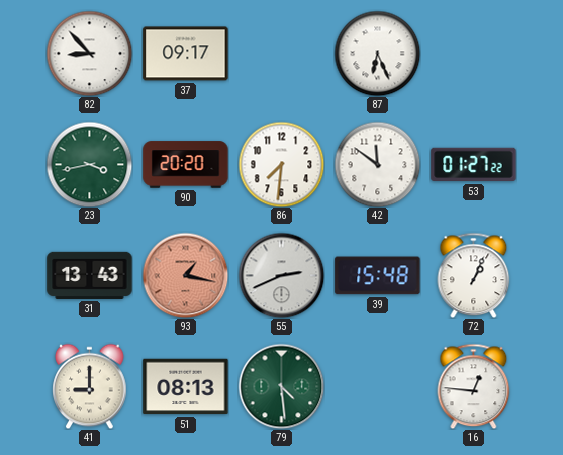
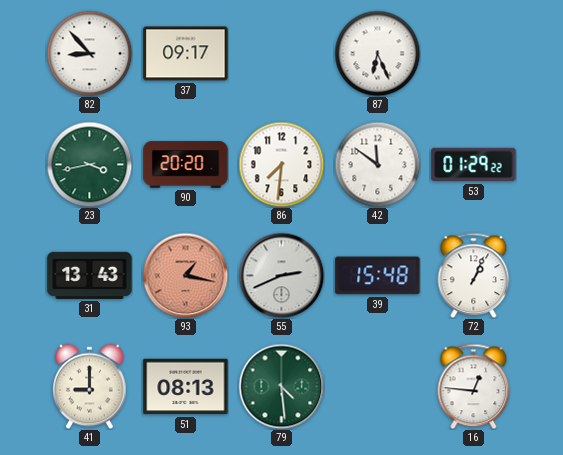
53: 01:27 -> 01:29 (474, 165)
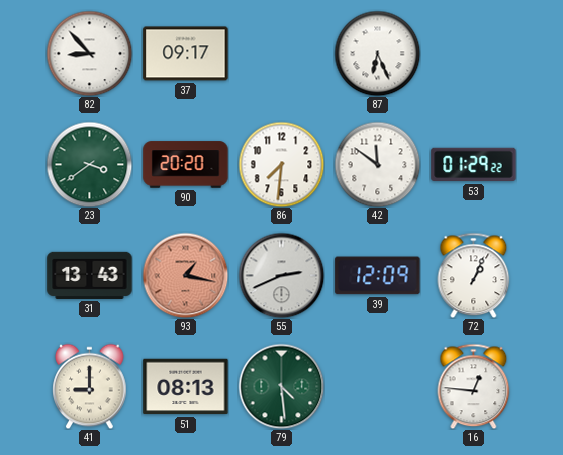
23: 3:43 -> 3:39 (89, 164)
39: 15:48 -> 12:09 (378, 276)
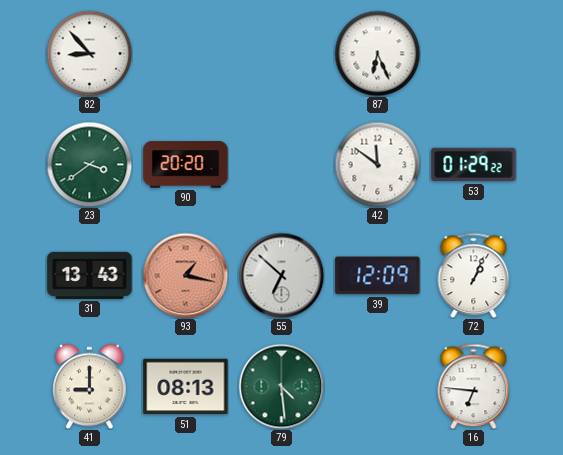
37: 09:17 -> none (186, 54)
86: 7:31 -> none (281, 164)
55: 2:41 -> 6:52 (281, 275)
16: 12:46 -> 6:46 (474, 386)
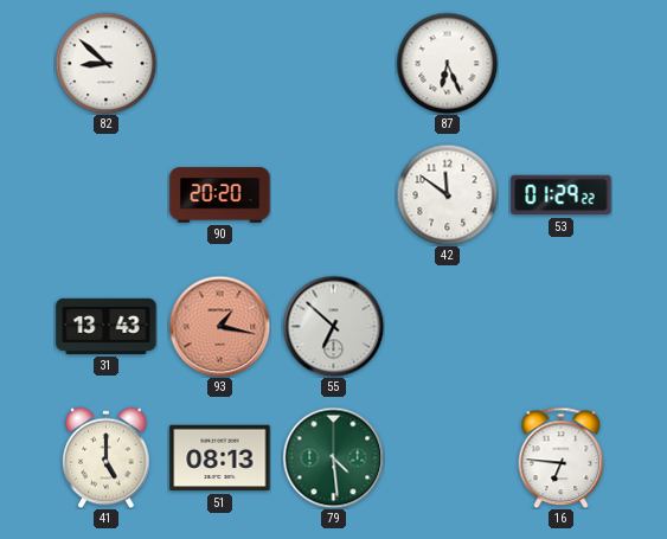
82: 8:53 -> 8:52 (105, 63)
23: 3:39 -> none (89, 164)
39: 12:09 -> none (378, 276)
72: 1:04 -> none (474, 275)
41: 9:00 -> 5:00 (107, 457)
